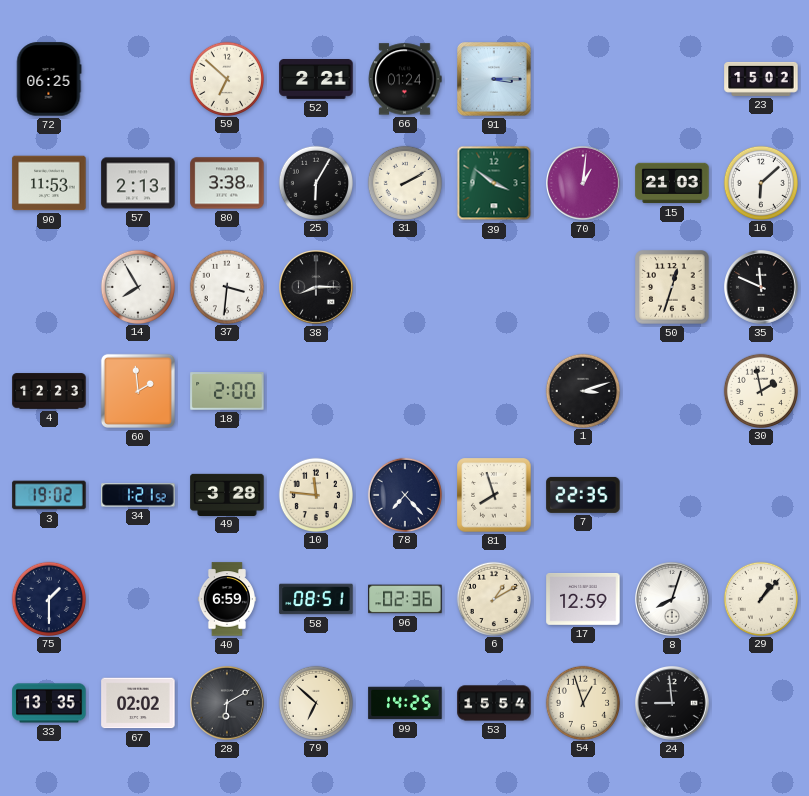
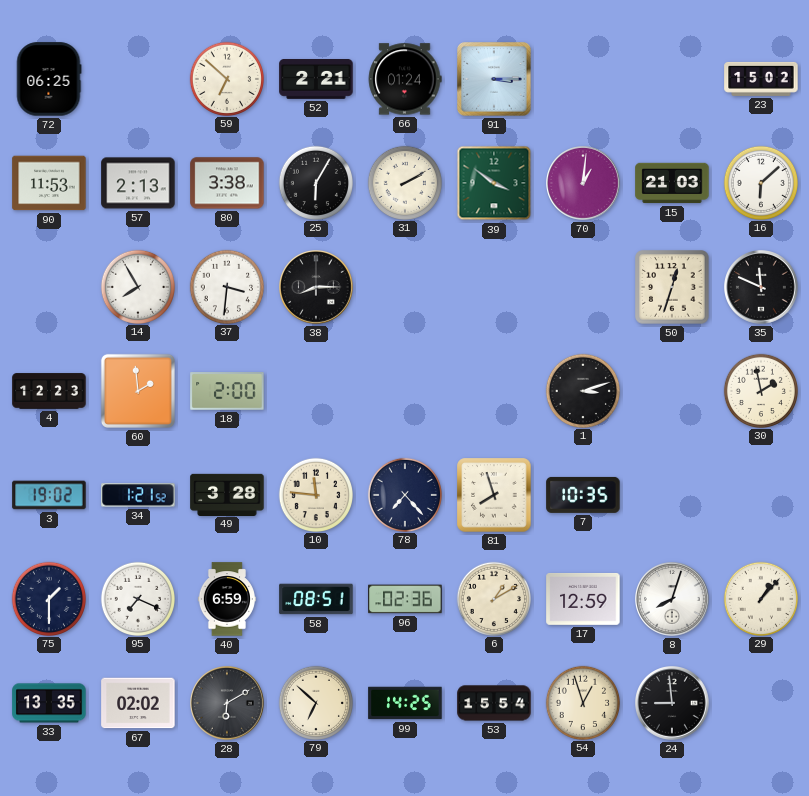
7: 22:35 -> 10:35 (583, 495)
95: none -> 7:19 (137, 598)
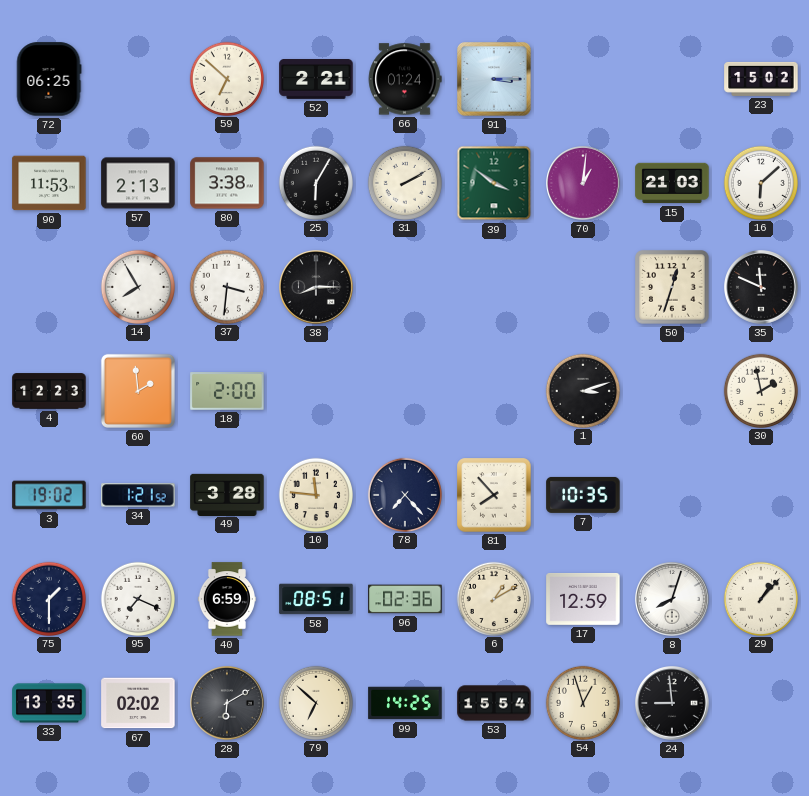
81: 7:57 -> 7:53 (494, 495)
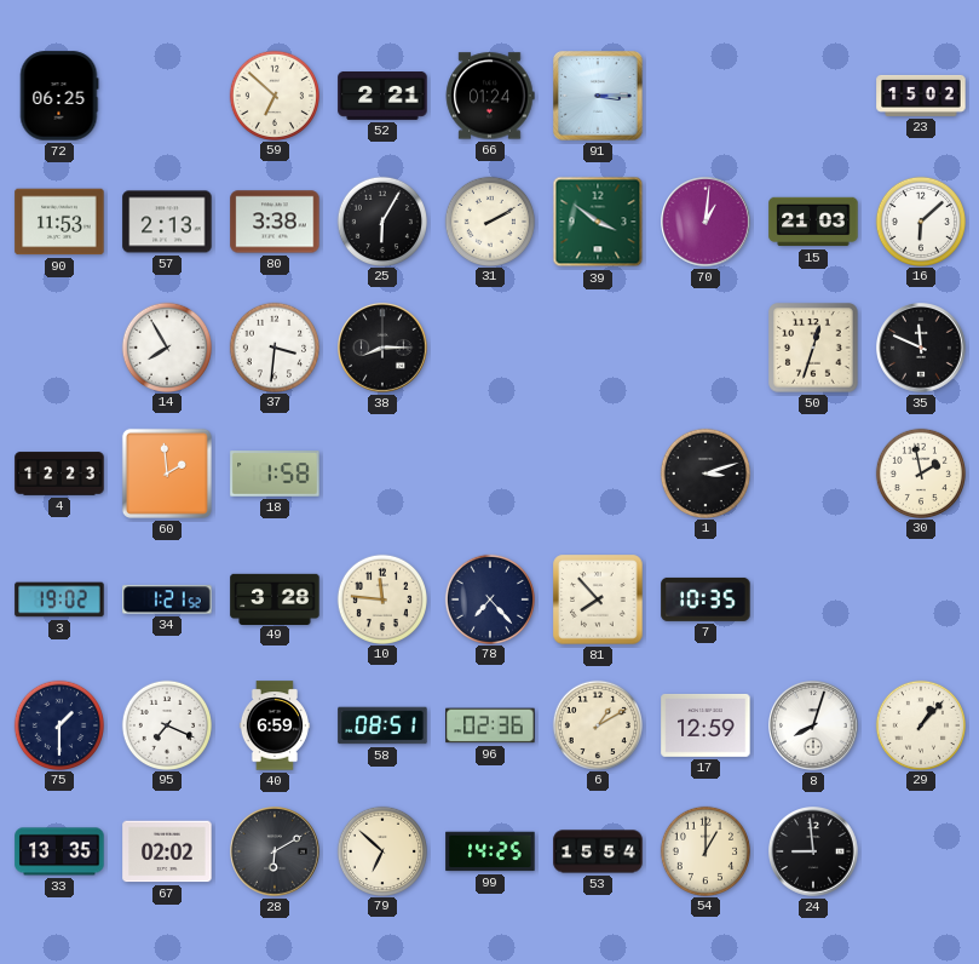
18: 2:00 -> 1:58 (275, 474)
54: 12:57 -> 1:00 (704, 850)
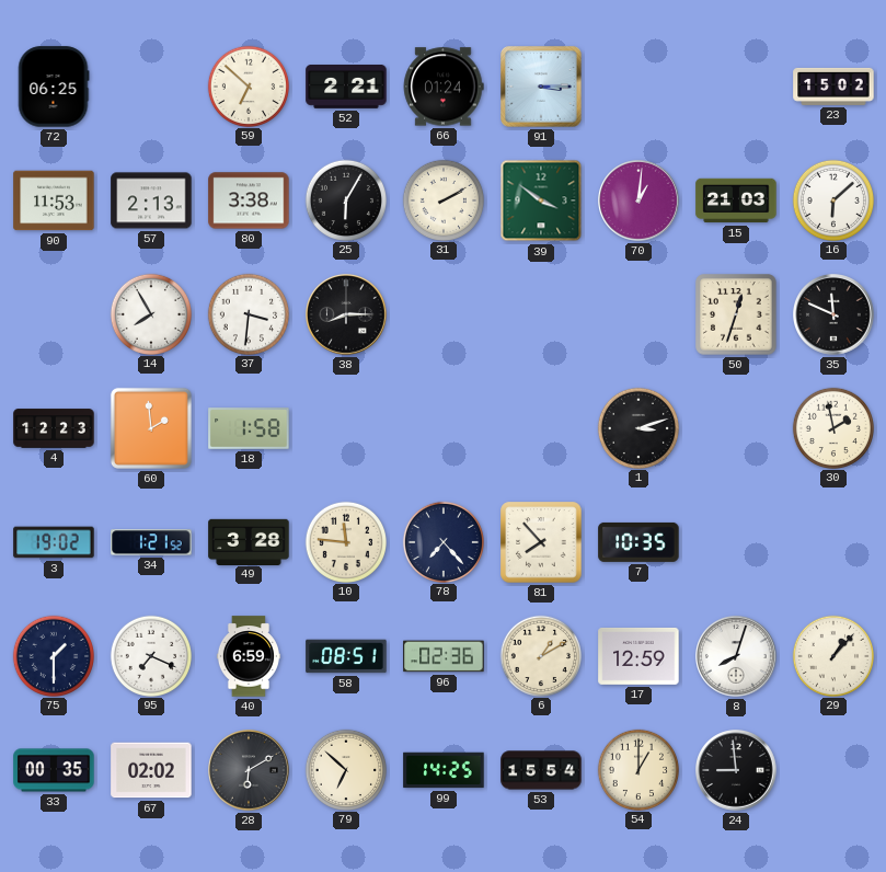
33: 13:35 -> 00:35 (54, 770)
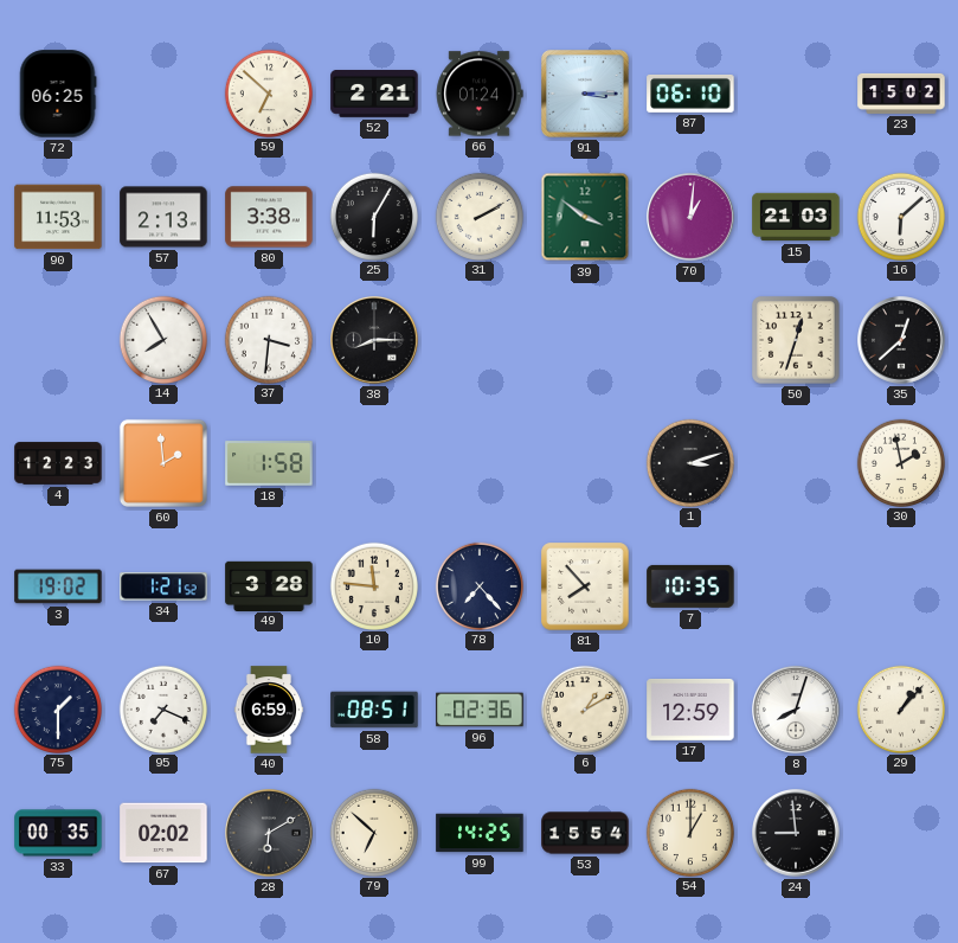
87: none -> 06:10 (690, 94)
35: 11:49 -> 12:38 (902, 341)
